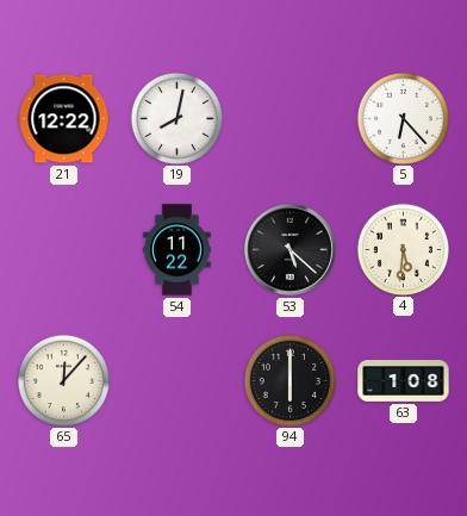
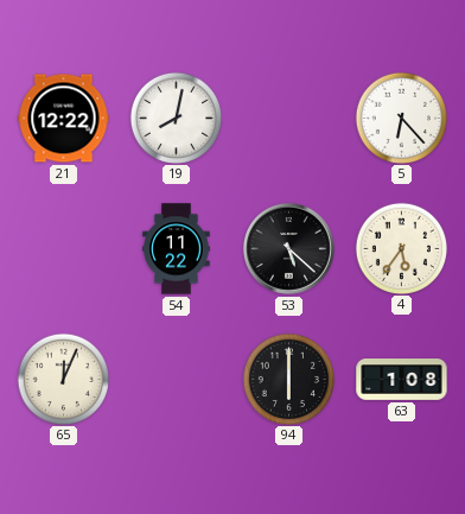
4: 5:31 -> 5:36 (401, 248)
65: 12:07 -> 12:04 (63, 379)
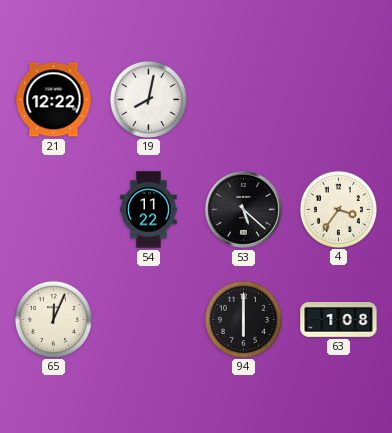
5: 6:23 -> none (401, 118)
4: 5:36 -> 3:36 (338, 209)
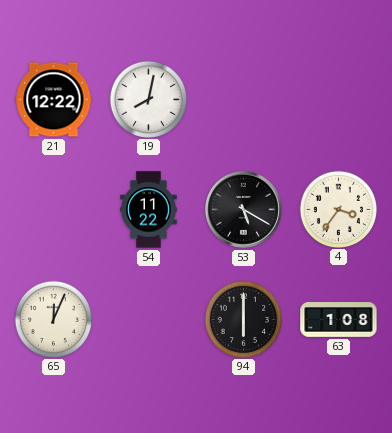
53: 5:22 -> 5:20 (243, 209)
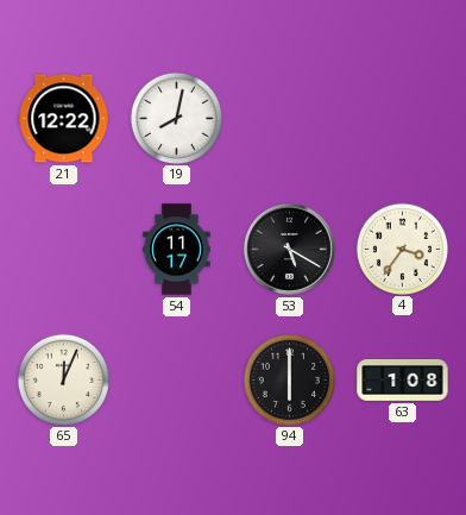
54: 11:22 -> 11:17 (177, 250)
